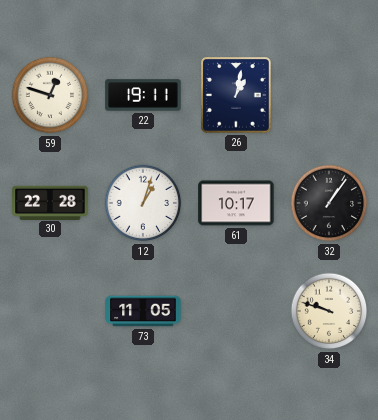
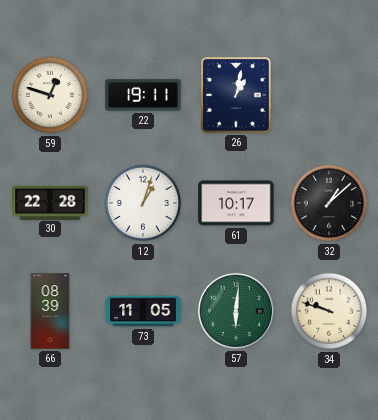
32: 1:06 -> 1:08 (329, 203)
66: none -> 08:39 (50, 311)
57: none -> 6:01 (236, 311)
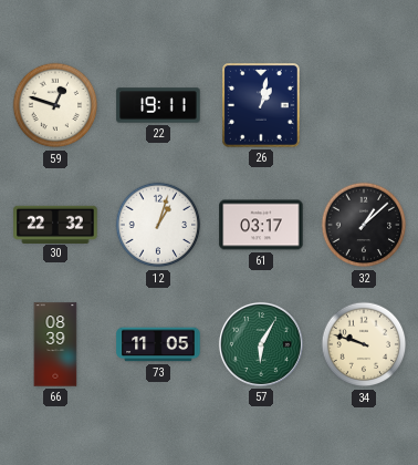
30: 22:28 -> 22:32 (55, 224)
61: 10:17 -> 03:17 (261, 225)
57: 6:01 -> 6:05 (261, 344)
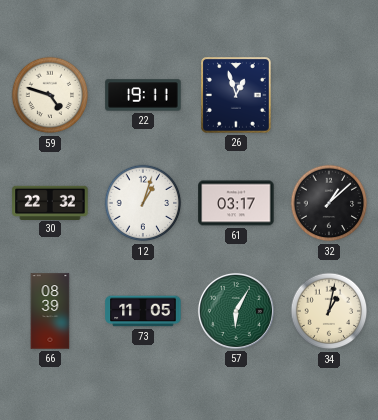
59: 12:48 -> 4:48 (50, 95)
26: 1:02 -> 12:57 (237, 96)
34: 9:48 -> 1:02 (329, 311)
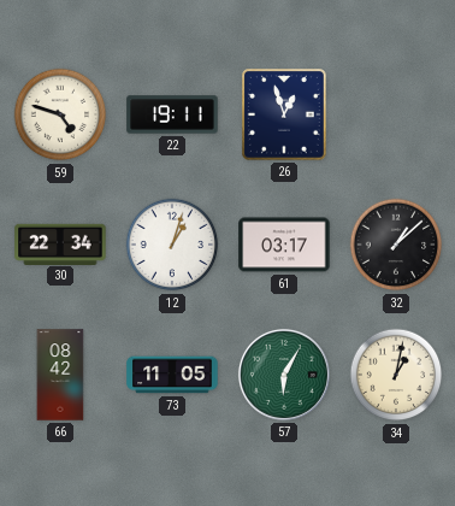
30: 22:32 -> 22:34 (60, 243)
66: 08:39 -> 08:42 (60, 375)
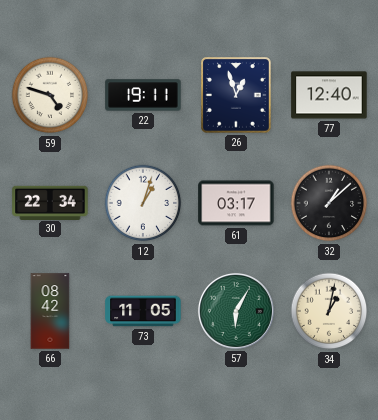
77: none -> 12:40 (329, 95)
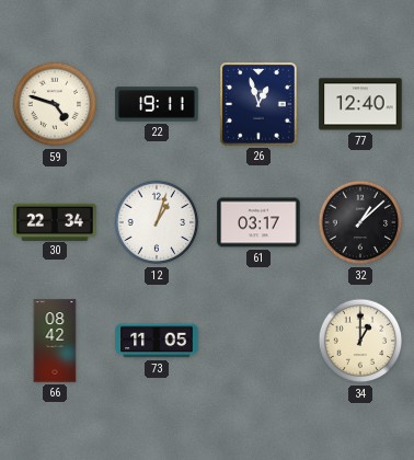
57: 6:05 -> none (236, 311)
34: 1:02 -> 1:00 (360, 341)
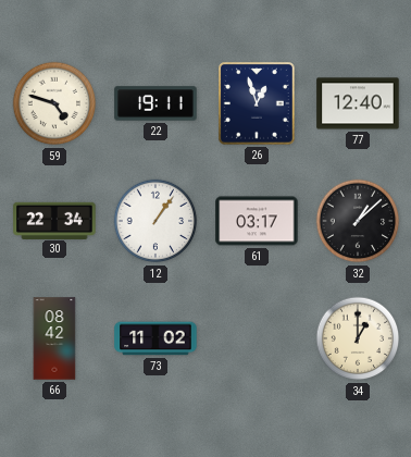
12: 1:03 -> 1:06 (155, 221)
73: 11:05 -> 11:02 (155, 338)
